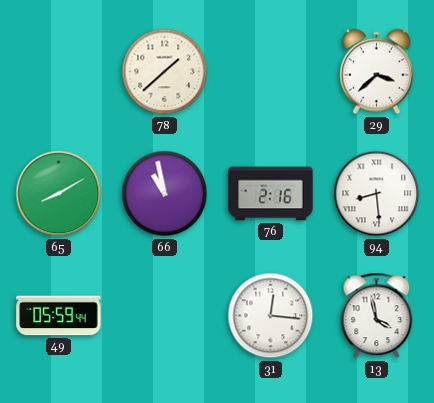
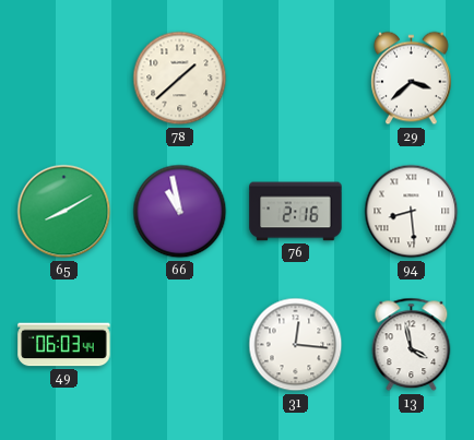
49: 05:59 -> 06:03 (64, 345)
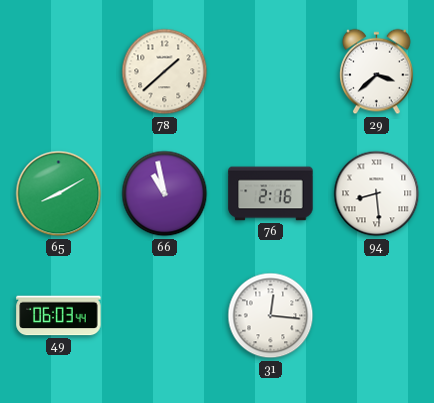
13: 3:58 -> none (412, 345)
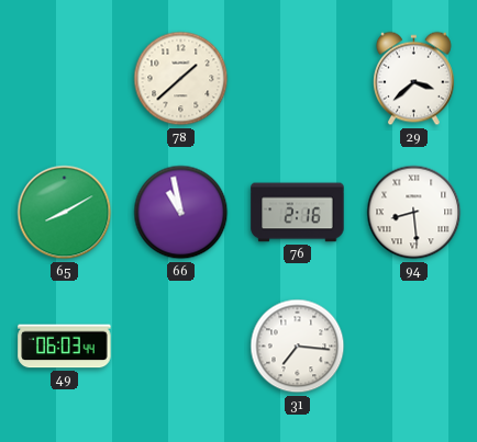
31: 12:16 -> 7:16 (298, 347)
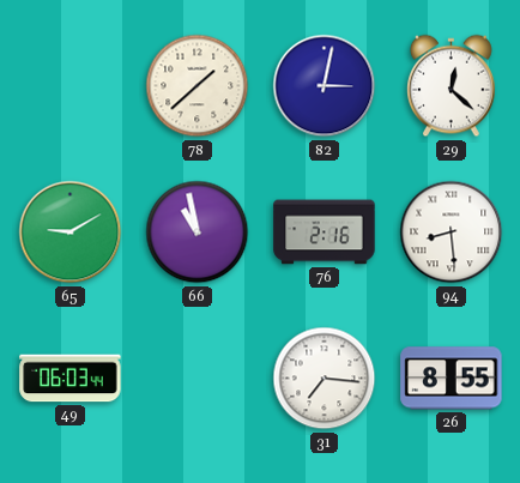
82: none -> 3:02 (325, 86)
29: 3:38 -> 12:22 (452, 86)
65: 8:10 -> 9:10 (71, 233)
26: none -> 8:55 (452, 379)
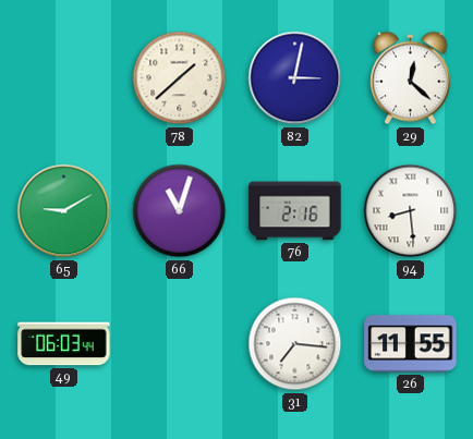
66: 10:58 -> 11:03 (180, 211)
26: 8:55 -> 11:55 (411, 344)
